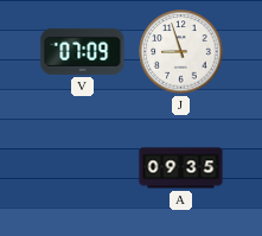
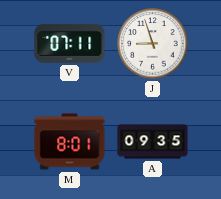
V: 07:09 -> 07:11 (70, 43)
M: none -> 8:01 (70, 142)
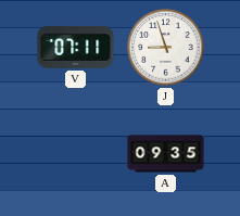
M: 8:01 -> none (70, 142)
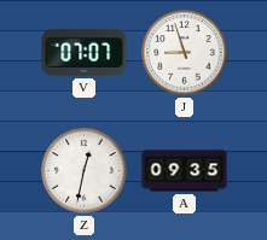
V: 07:11 -> 07:07 (85, 52)
Z: none -> 12:32 (85, 171)
